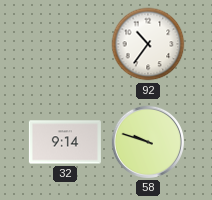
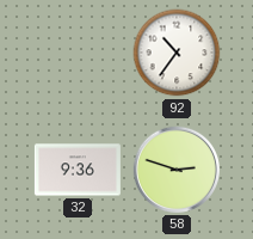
32: 9:14 -> 9:36 (78, 170)
58: 9:48 -> 2:48 (177, 170)
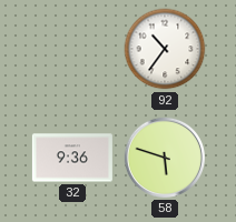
58: 2:48 -> 5:48 (165, 158)
